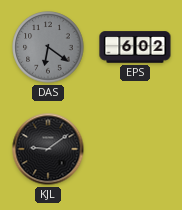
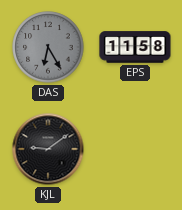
DAS: 6:21 -> 6:25 (48, 47)
EPS: 6:02 -> 11:58 (135, 47)
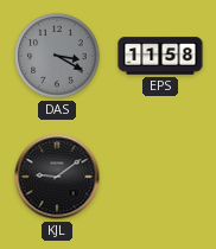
DAS: 6:25 -> 3:20 (57, 56)
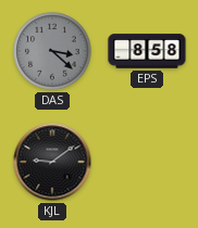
DAS: 3:20 -> 3:22 (52, 51)
EPS: 11:58 -> 8:58 (147, 51)
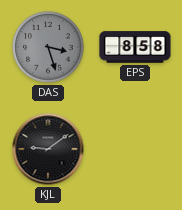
DAS: 3:22 -> 3:27 (48, 47)
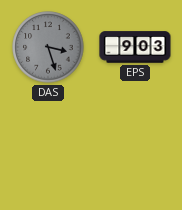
EPS: 8:58 -> 9:03 (135, 47)
KJL: 9:09 -> none (48, 149)
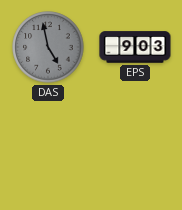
DAS: 3:27 -> 4:58 (48, 47)
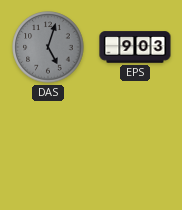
DAS: 4:58 -> 5:03 (48, 47)
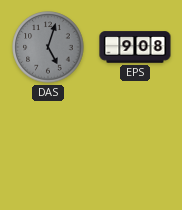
EPS: 9:03 -> 9:08 (135, 47)
